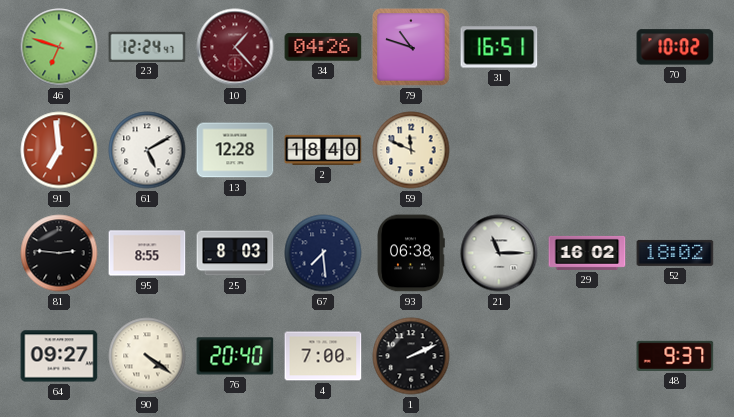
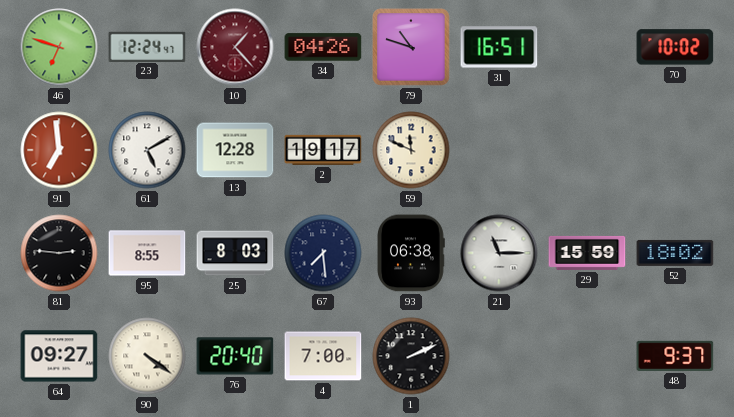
2: 18:40 -> 19:17 (323, 150)
29: 16:02 -> 15:59 (587, 253)
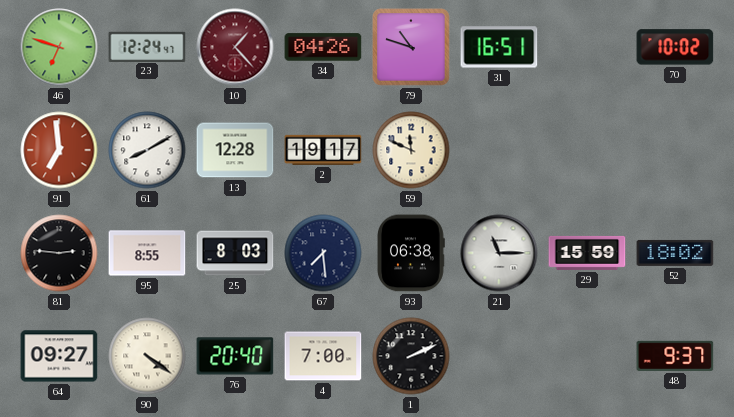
61: 5:10 -> 8:10 (147, 150)
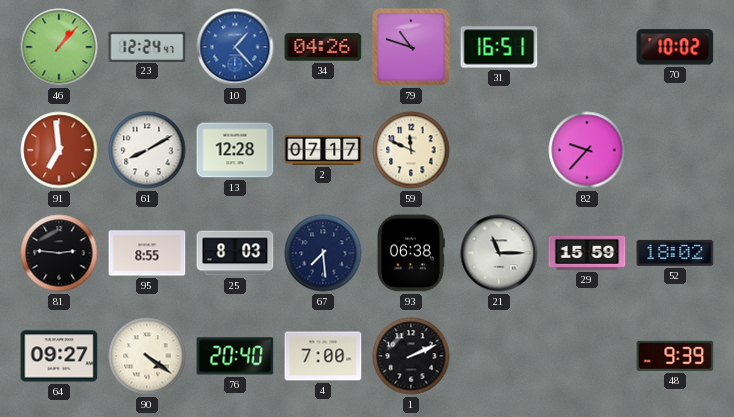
46: 6:48 -> 1:07 (59, 47)
10 dial: burgundy -> blue (235, 47)
2: 19:17 -> 07:17 (323, 150)
82: none -> 9:37 (587, 150)
48: 9:37 -> 9:39 (675, 356)
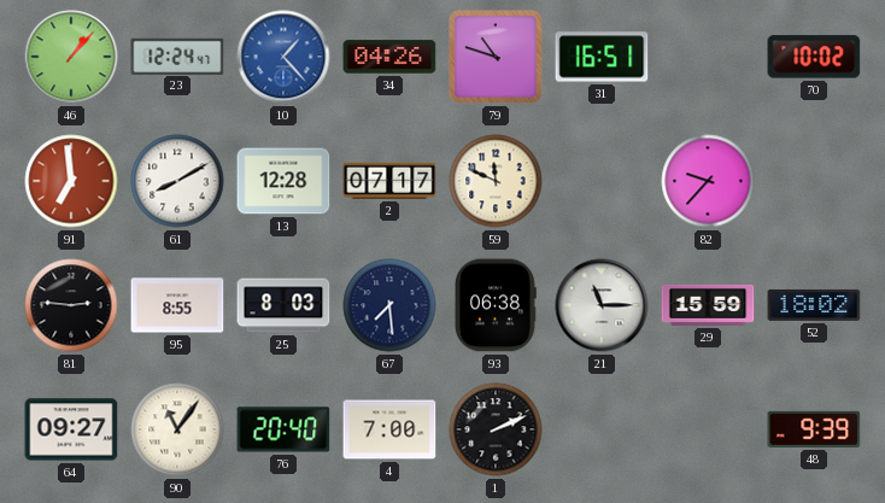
90: 4:21 -> 11:06 (177, 429)
